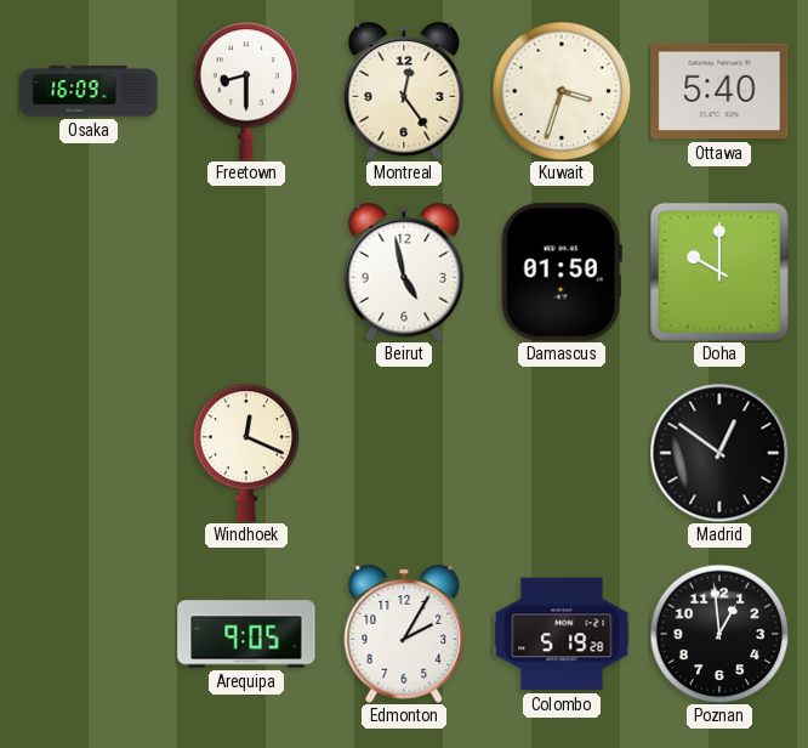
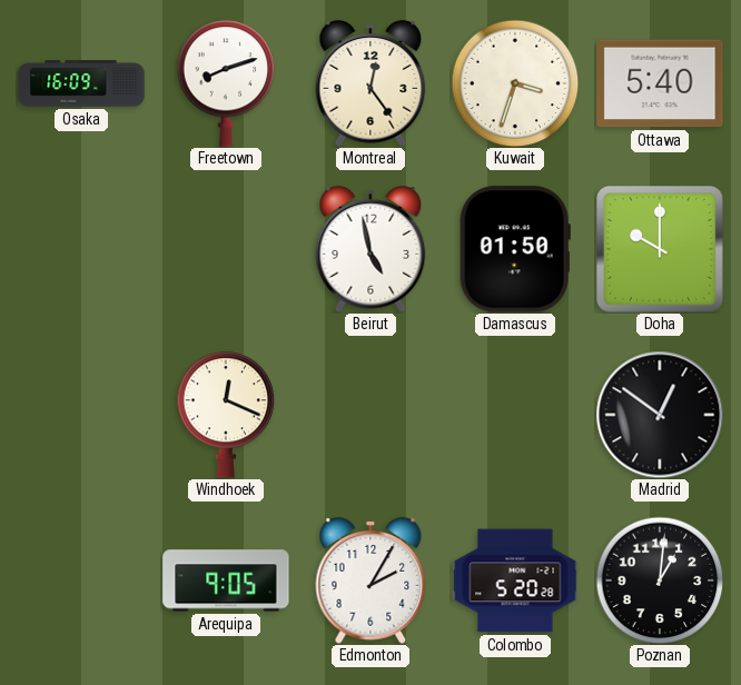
Freetown: 8:30 -> 8:12 (226, 83)
Colombo: 5:19 -> 5:20 (515, 580)
Poznan: 12:59 -> 1:01 (660, 580)
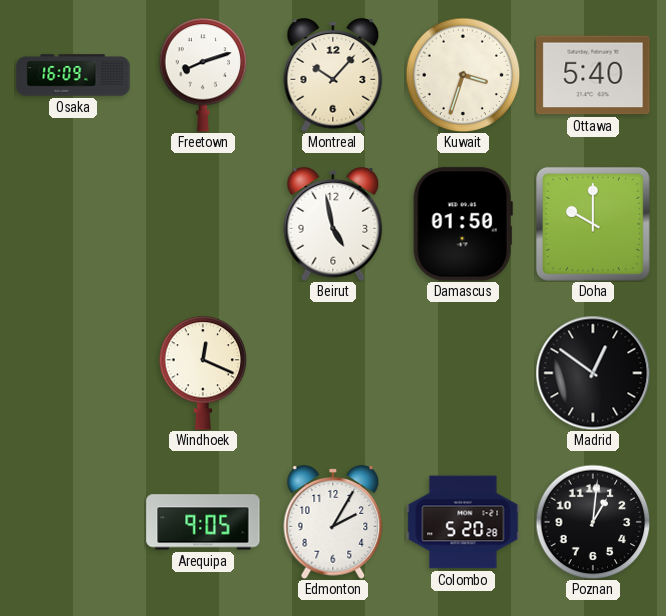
Montreal: 12:24 -> 10:07 (333, 75)
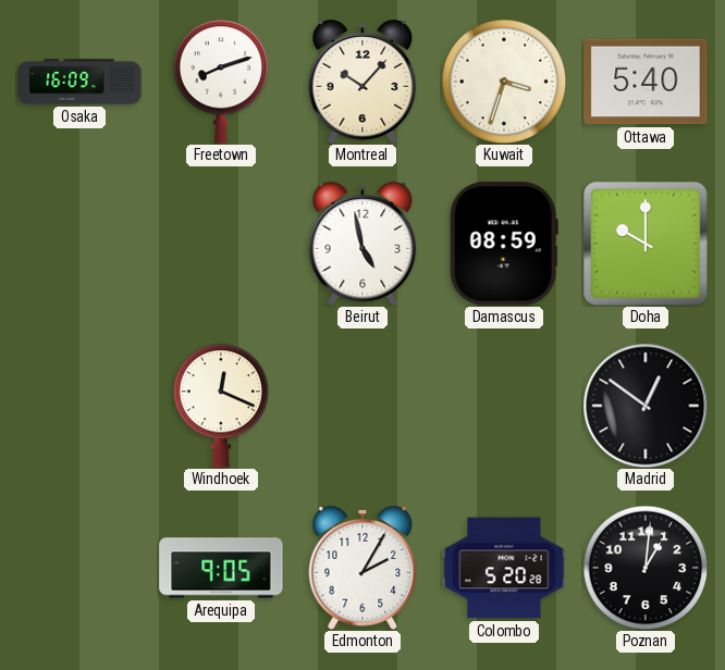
Damascus: 01:50 -> 08:59 (504, 244)
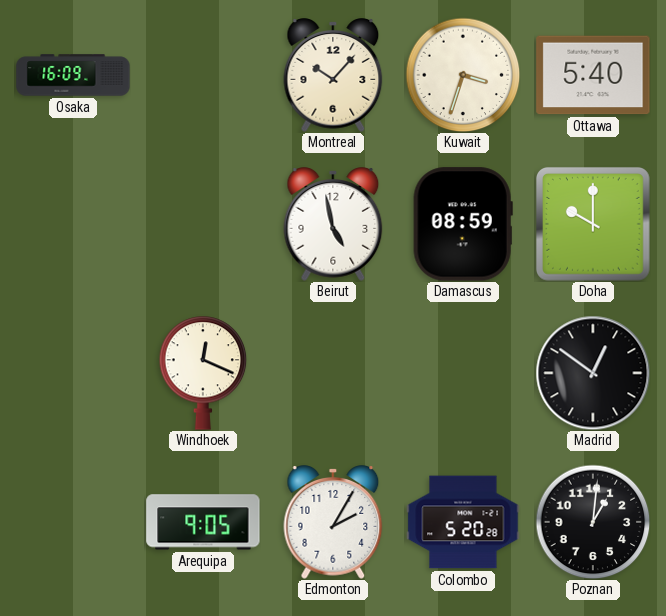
Freetown: 8:12 -> none (221, 82)
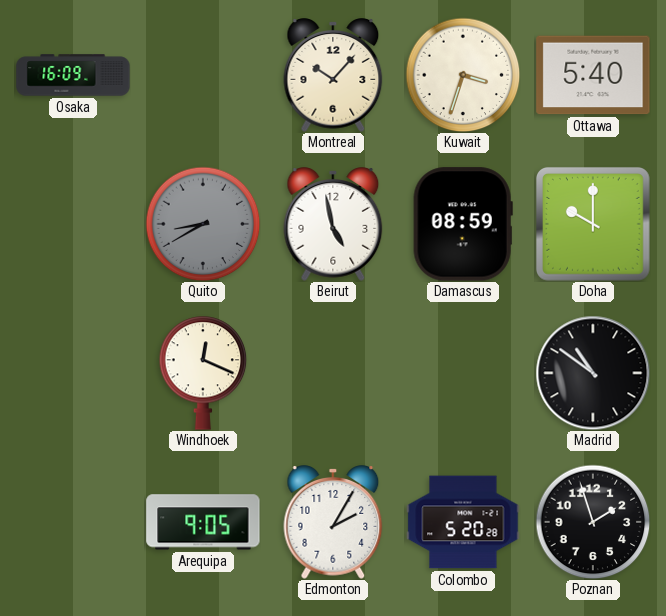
Quito: none -> 8:40 (203, 224)
Madrid: 12:51 -> 10:51 (593, 373)
Poznan: 1:01 -> 1:57 (593, 522)
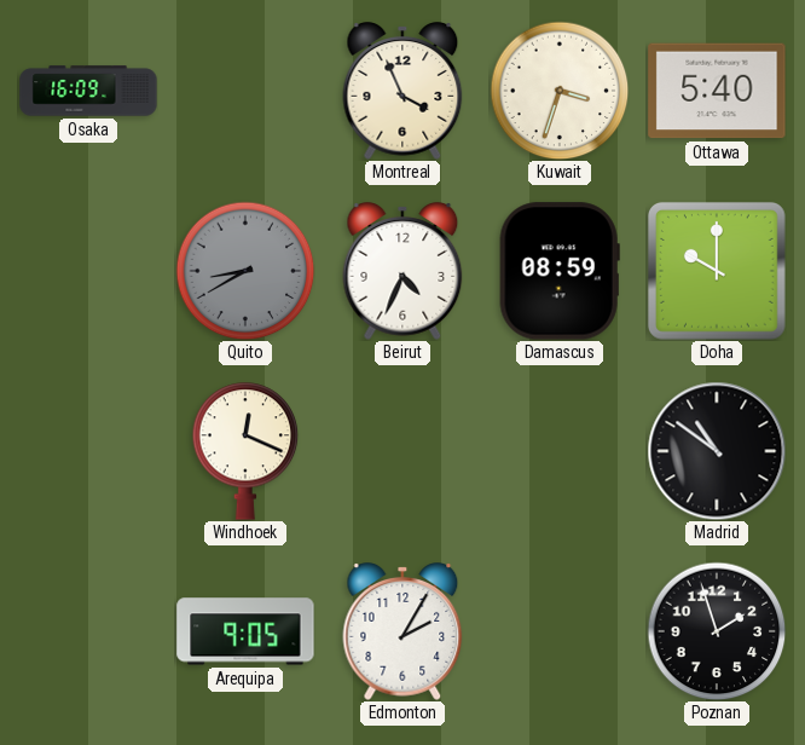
Montreal: 10:07 -> 3:56 (402, 91)
Beirut: 4:58 -> 4:34 (402, 271)
Colombo: 5:20 -> none (463, 522)
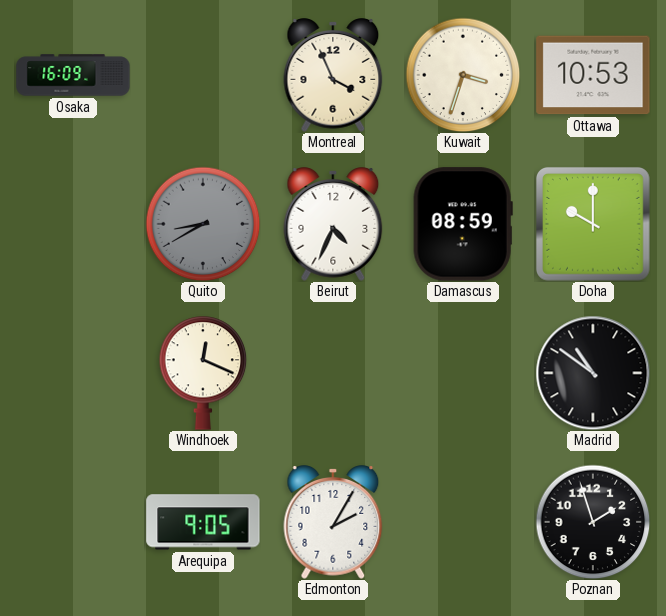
Ottawa: 5:40 -> 10:53 (593, 75)
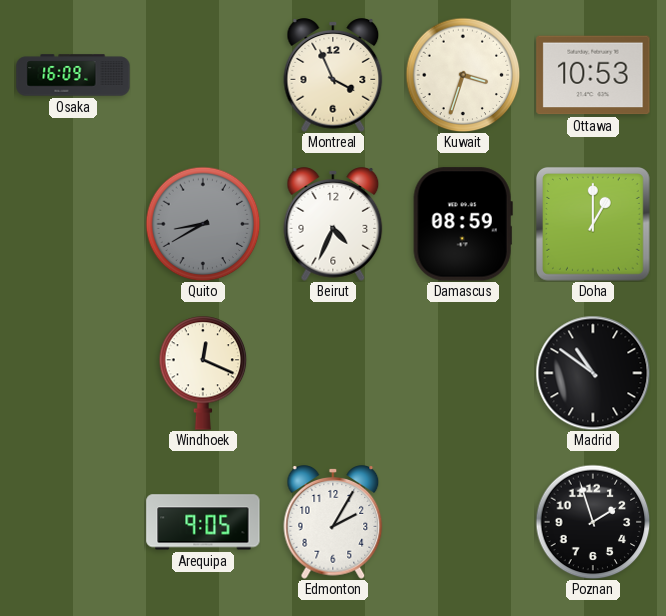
Doha: 10:00 -> 1:00 (593, 224)
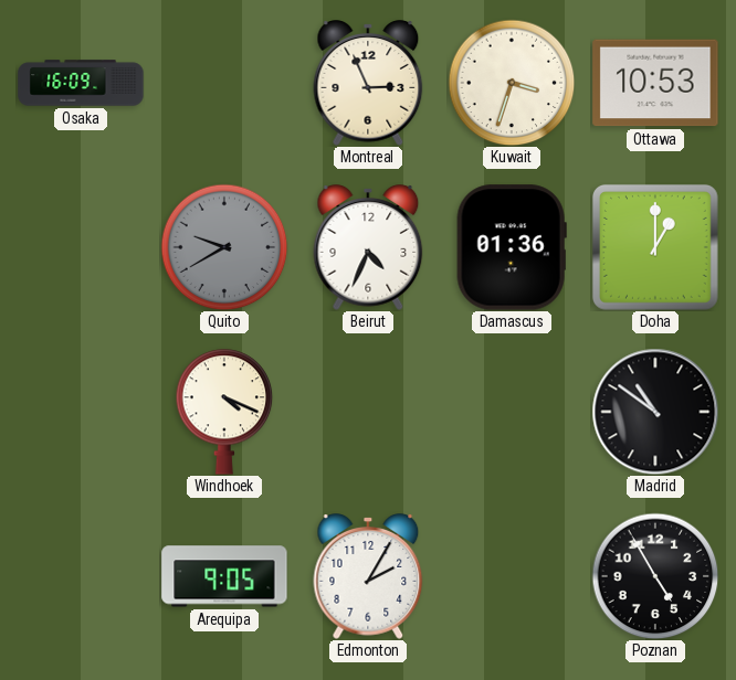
Montreal: 3:56 -> 2:56 (368, 83)
Quito: 8:40 -> 9:40 (224, 247)
Damascus: 08:59 -> 01:36 (512, 247)
Windhoek: 12:19 -> 4:19 (224, 412)
Poznan: 1:57 -> 4:55 (655, 576)
